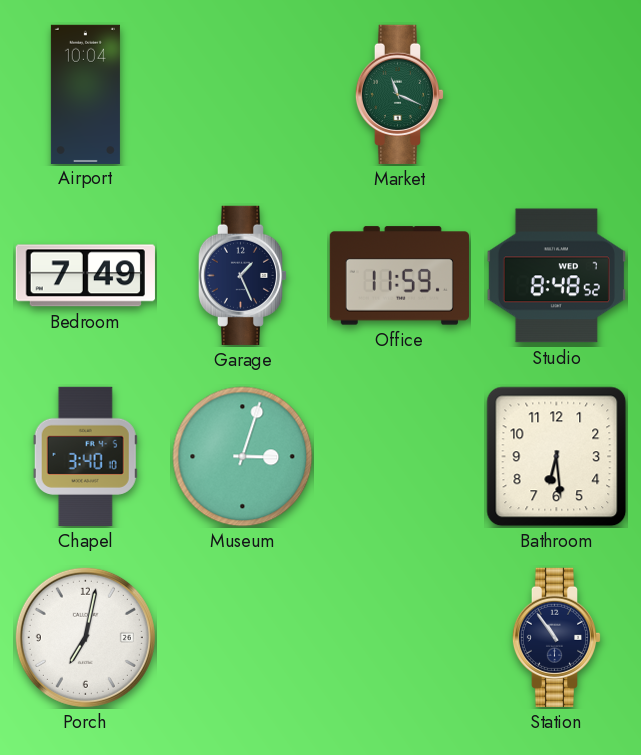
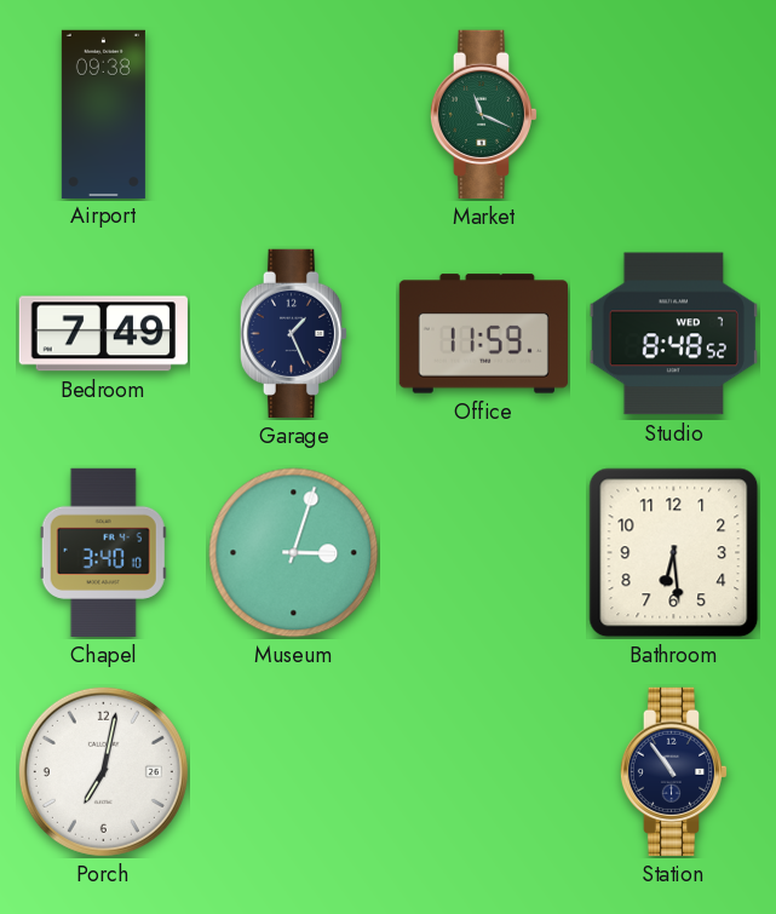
Airport: 10:04 -> 09:38 (103, 114)
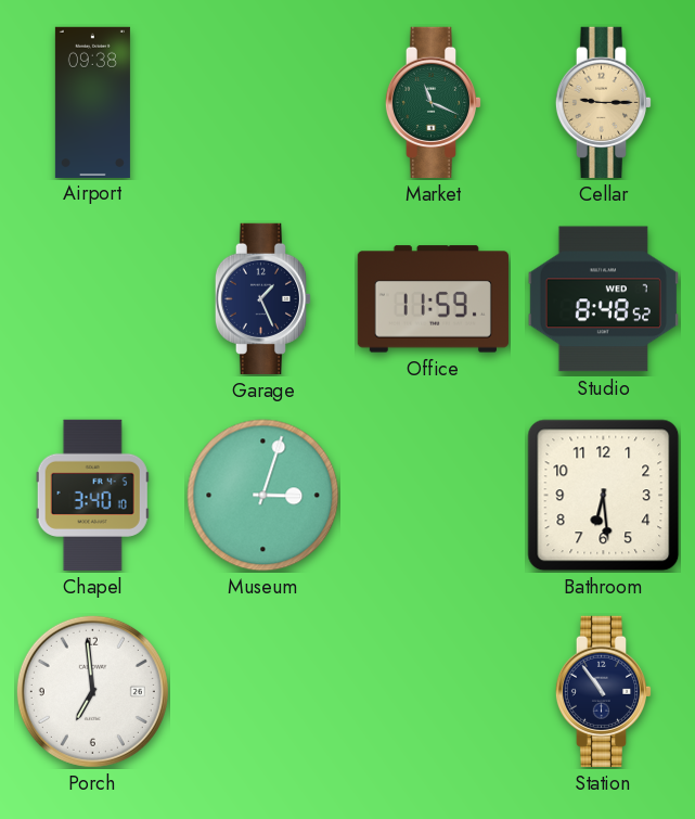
Cellar: none -> 9:15 (604, 102)
Bedroom: 7:49 -> none (103, 334)
Porch: 7:02 -> 6:59 (92, 691)
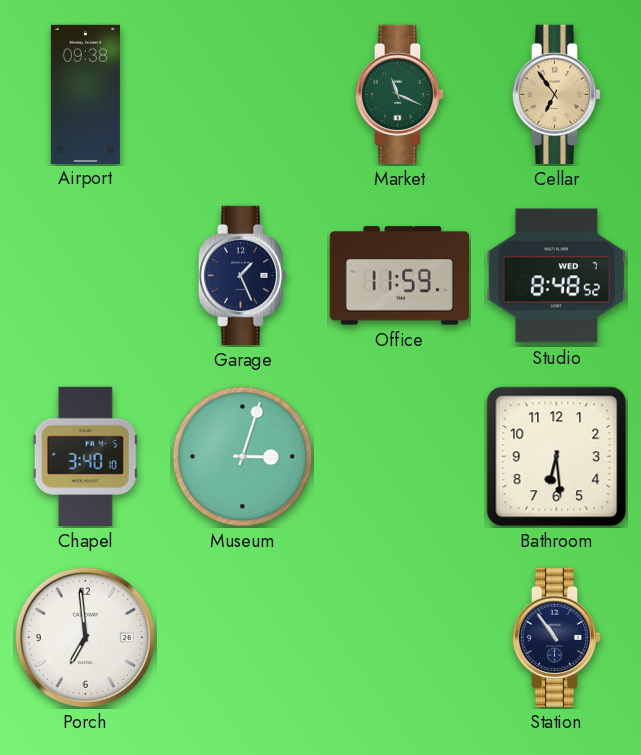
Cellar: 9:15 -> 6:54 (557, 94)
